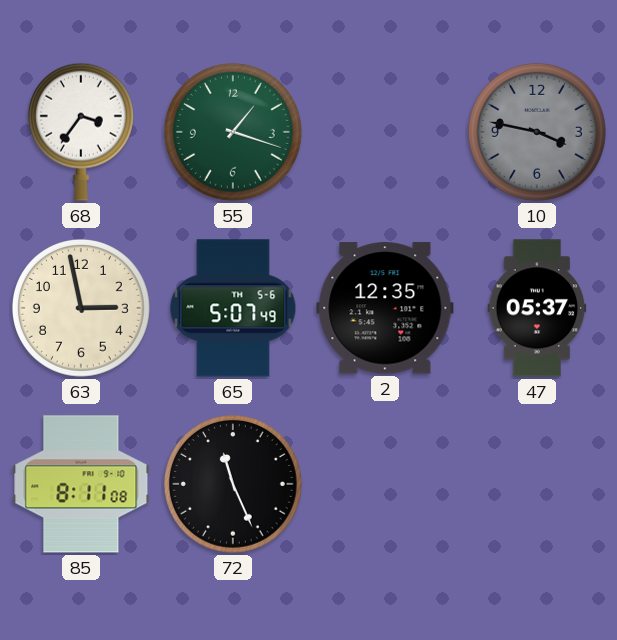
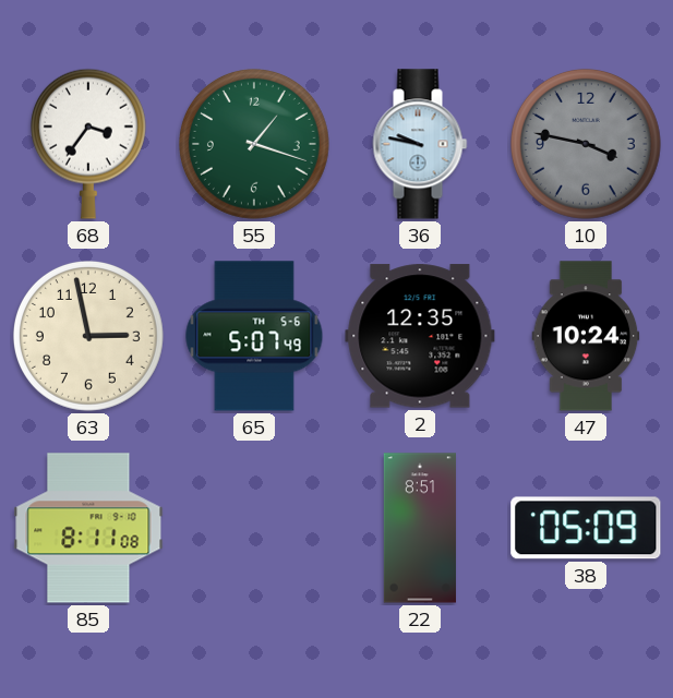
36: none -> 9:47 (420, 144)
47: 05:37 -> 10:24 (586, 336)
72: 11:26 -> none (233, 484)
22: none -> 8:51 (420, 528)
38: none -> 05:09 (586, 528)
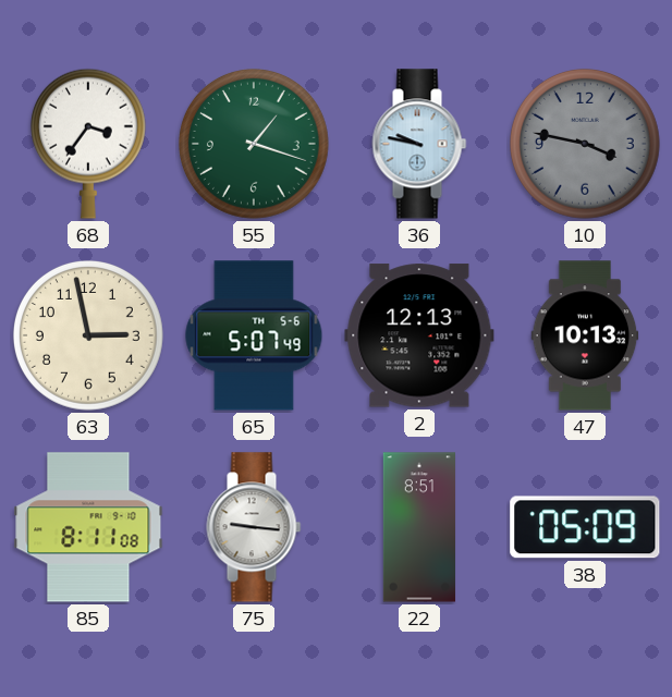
2: 12:35 -> 12:13 (419, 335)
47: 10:24 -> 10:13 (585, 335)
75: none -> 9:16 (254, 527)
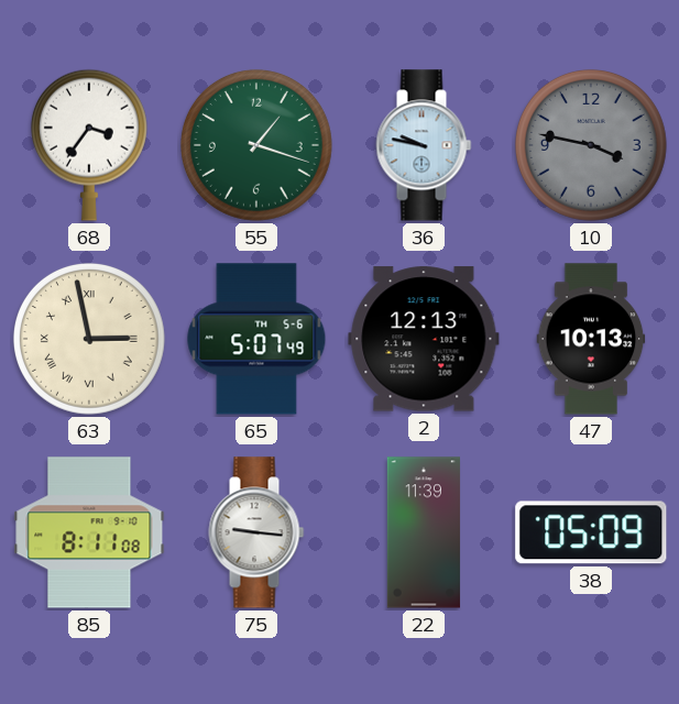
63 numerals: Arabic -> Roman (89, 339)
22: 8:51 -> 11:39 (424, 532)
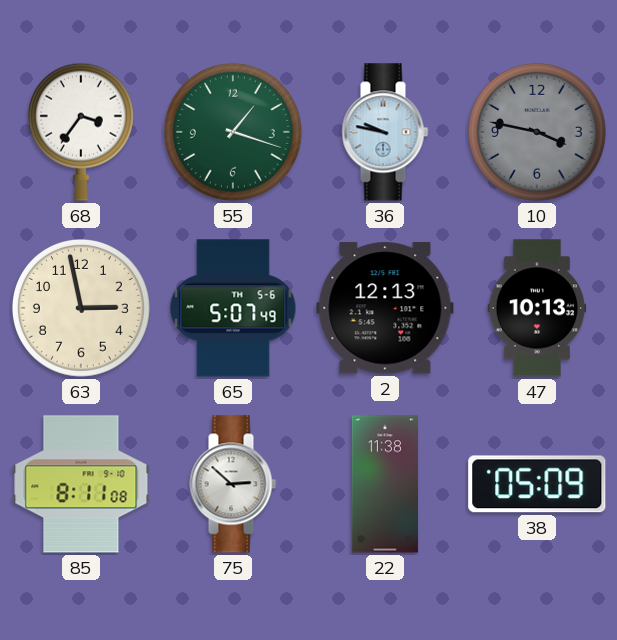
63 numerals: Roman -> Arabic (81, 308)
75: 9:16 -> 2:52 (233, 484)
22: 11:39 -> 11:38 (385, 484)
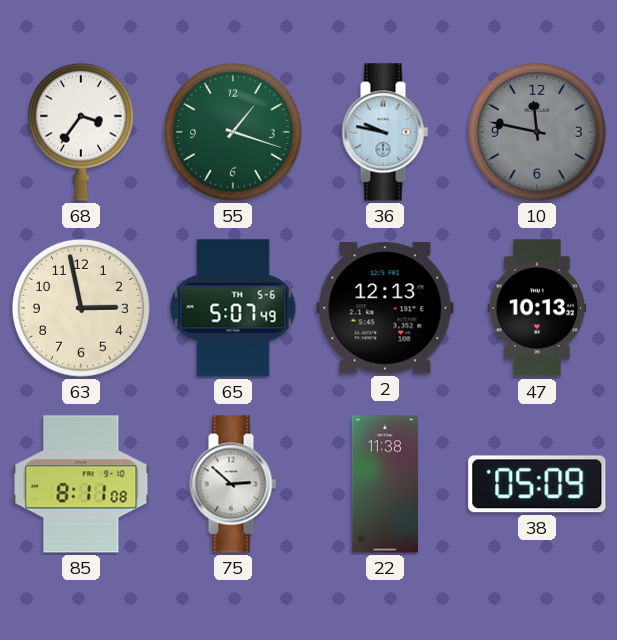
10: 3:47 -> 11:47 (537, 132)
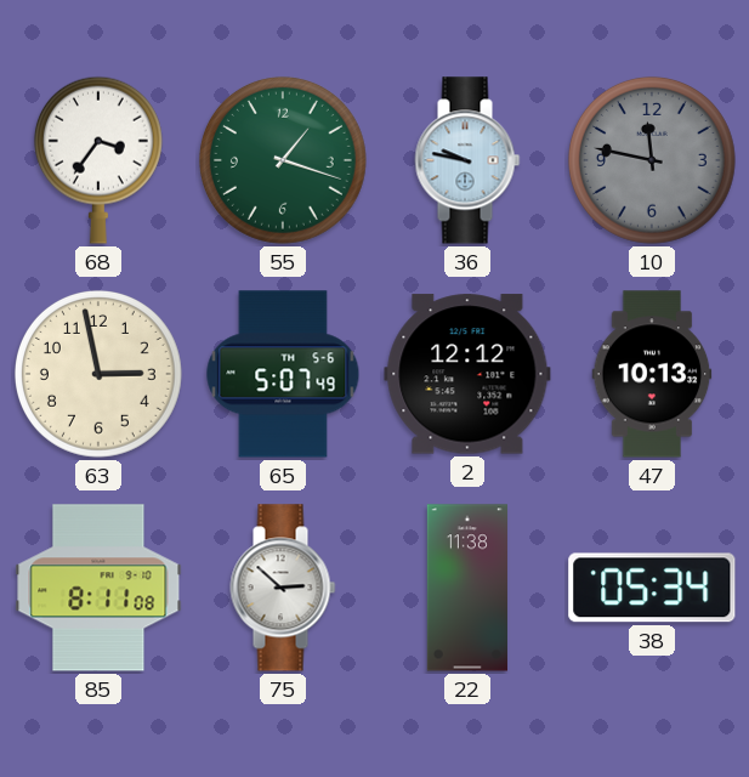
2: 12:13 -> 12:12 (467, 374)
38: 05:09 -> 05:34 (652, 588)
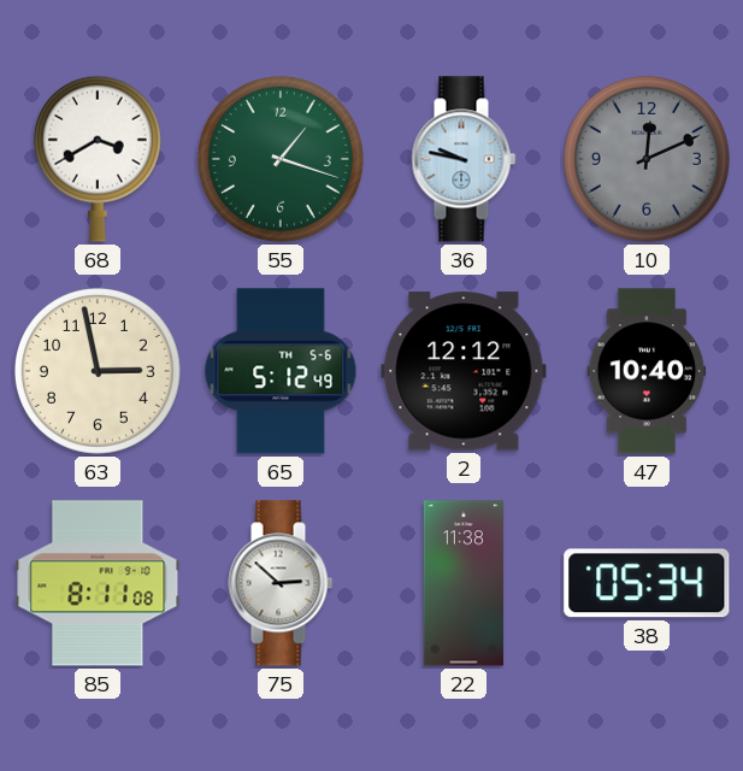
68: 3:36 -> 3:40 (98, 159)
10: 11:47 -> 12:11 (647, 159)
65: 5:07 -> 5:12 (281, 371)
47: 10:13 -> 10:40 (647, 371)
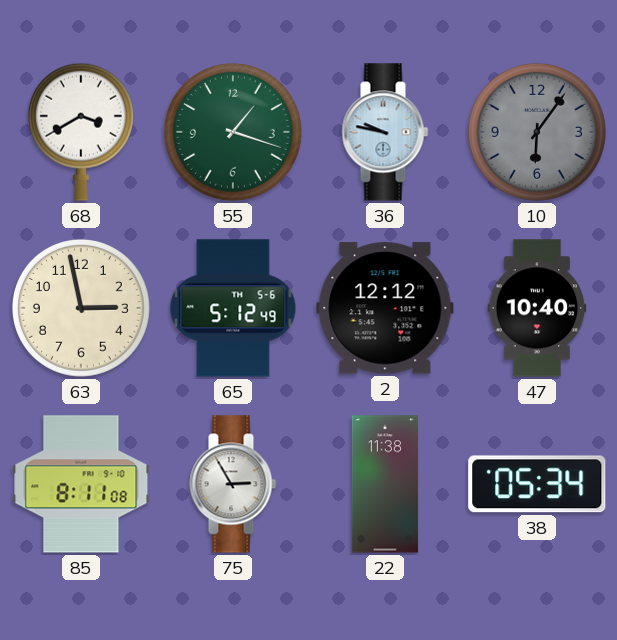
10: 12:11 -> 6:06 (537, 132)
75: 2:52 -> 2:55 (233, 484)
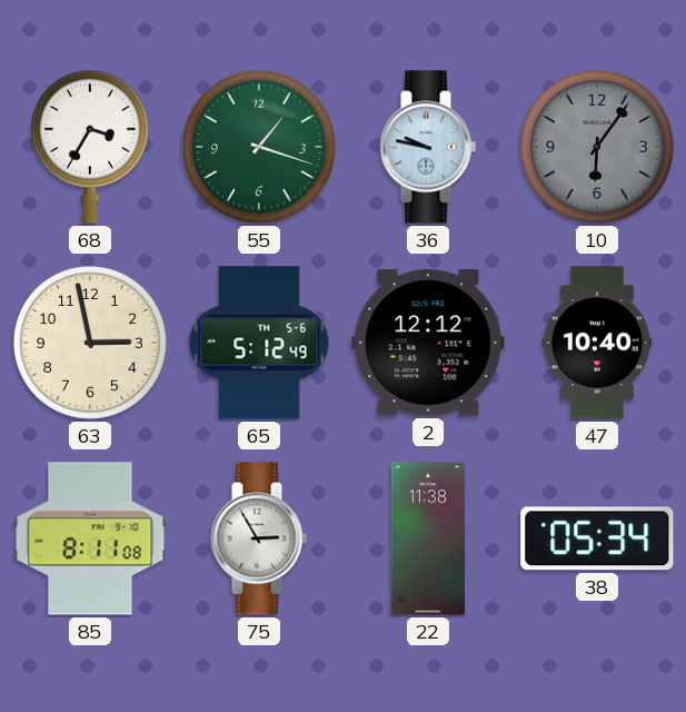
68: 3:40 -> 3:35 (90, 147)
